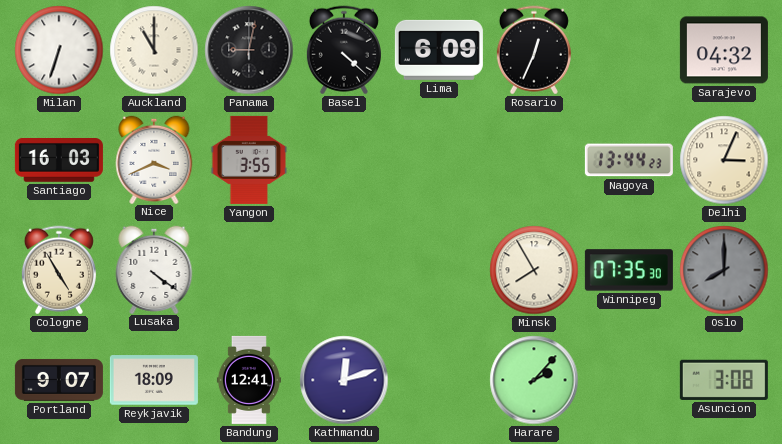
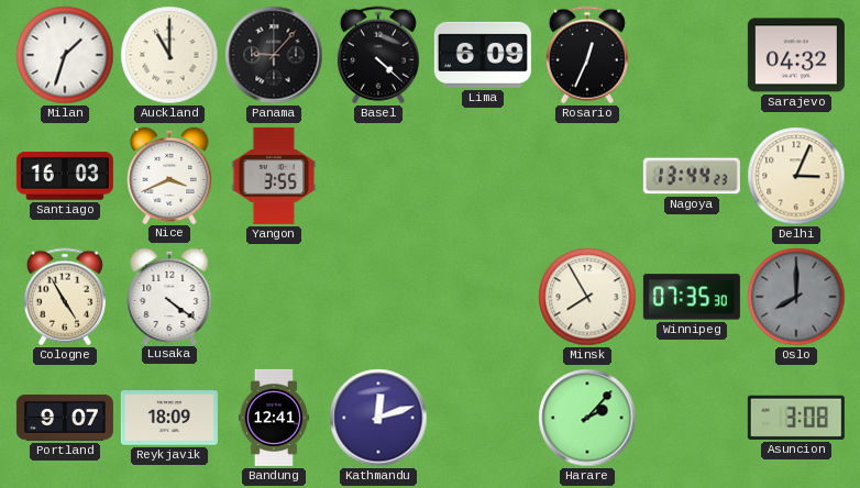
Milan: 6:33 -> 1:33 (65, 55)
Panama: 9:02 -> 9:07 (274, 55)
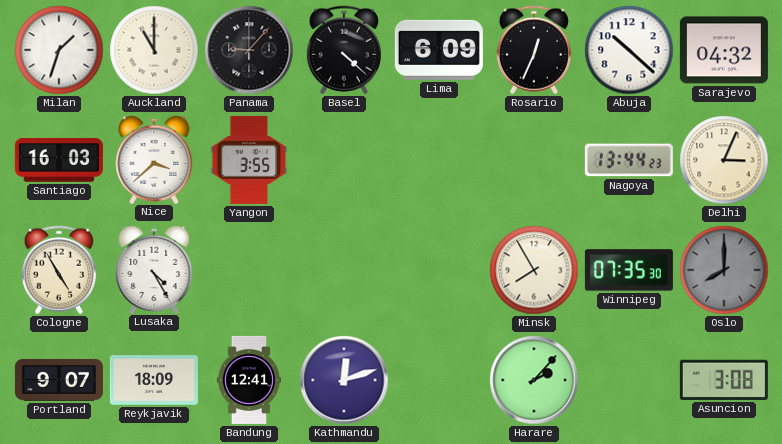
Abuja: none -> 10:22 (629, 50)
Nice: 3:41 -> 3:38 (154, 159)
Lusaka: 4:21 -> 4:25 (154, 269)
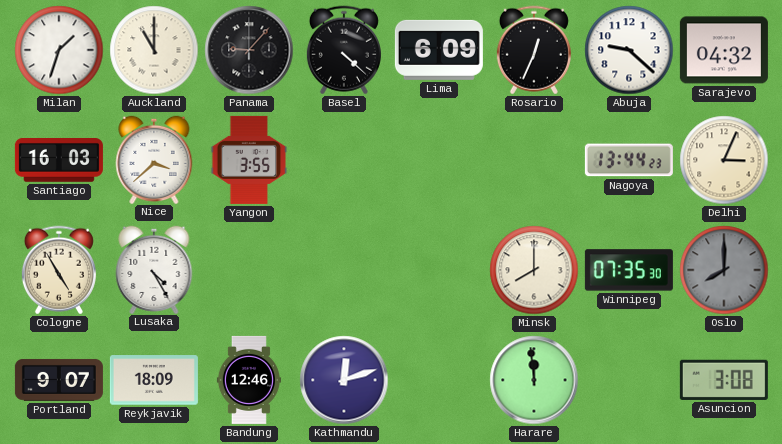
Abuja: 10:22 -> 9:22 (629, 50)
Minsk: 7:55 -> 8:00 (534, 270)
Bandung: 12:41 -> 12:46 (249, 380)
Harare: 2:07 -> 11:59 (534, 380)
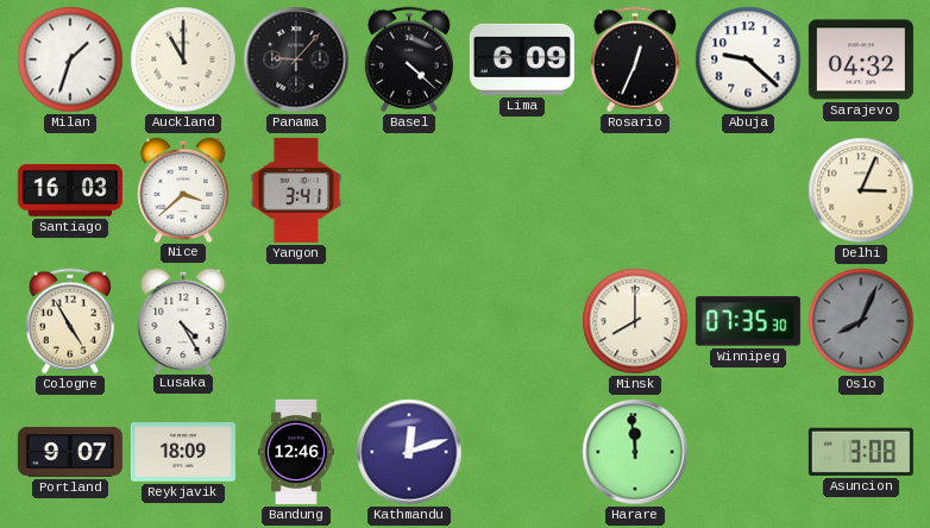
Yangon: 3:55 -> 3:41 (296, 190)
Nagoya: 13:44 -> none (629, 160)
Oslo: 8:00 -> 8:04 (861, 321)
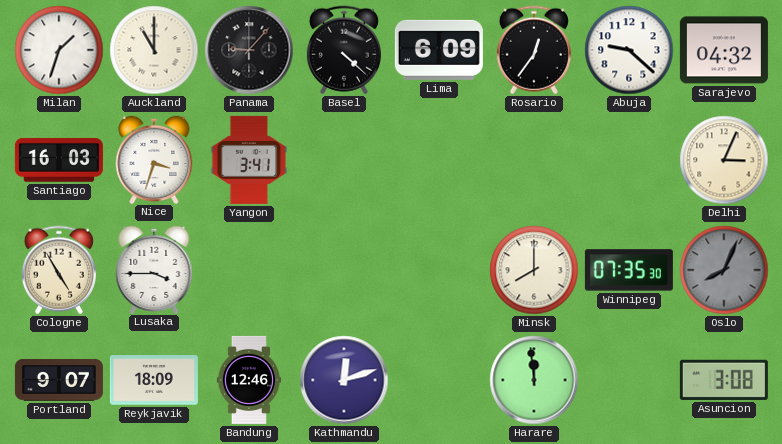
Rosario: 12:34 -> 12:36 (534, 50)
Nice: 3:38 -> 3:33 (154, 159)
Lusaka: 4:25 -> 3:45 (154, 269)
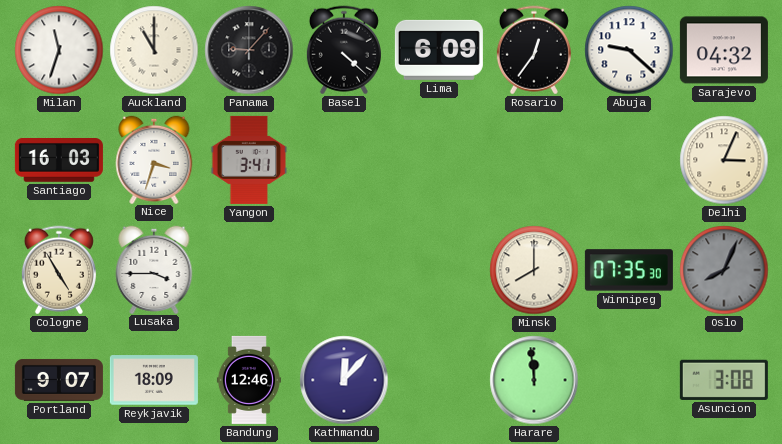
Milan: 1:33 -> 11:33 (59, 50)
Kathmandu: 12:12 -> 12:07 (344, 380)
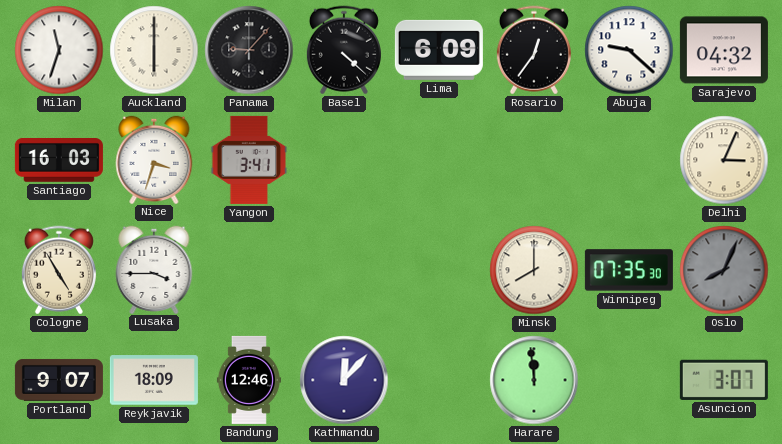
Auckland: 11:00 -> 6:00 (154, 50)
Asuncion: 3:08 -> 3:07 (724, 380)
